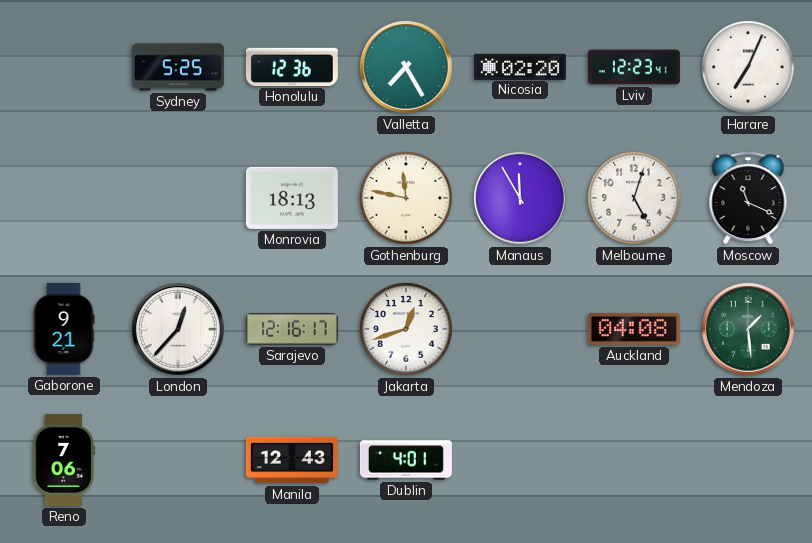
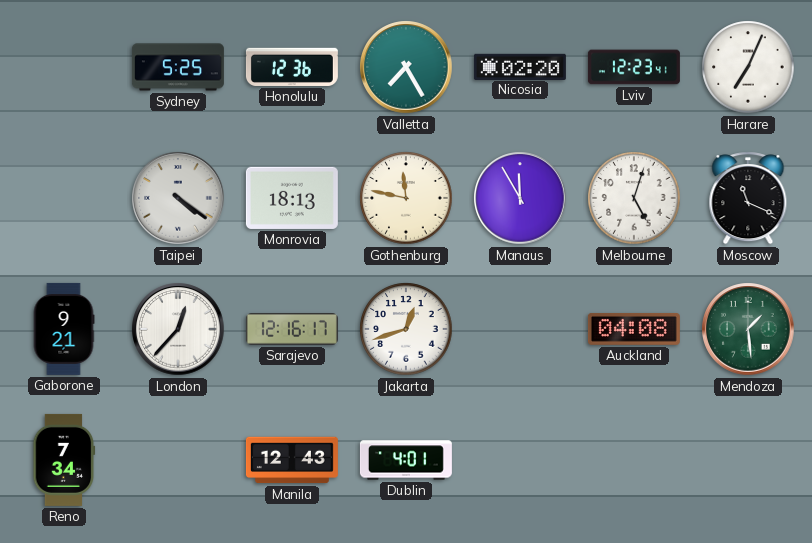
Taipei: none -> 4:21 (178, 198)
Reno: 7:06 -> 7:34 (64, 460)
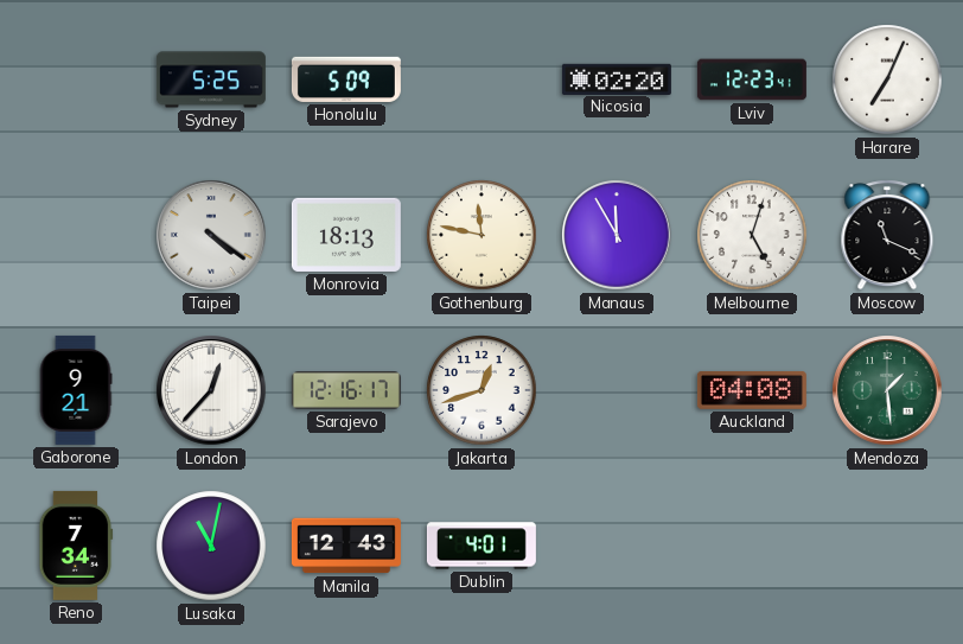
Honolulu: 12:36 -> 5:09 (346, 79)
Valletta: 7:25 -> none (406, 67)
Lusaka: none -> 11:02 (211, 546)
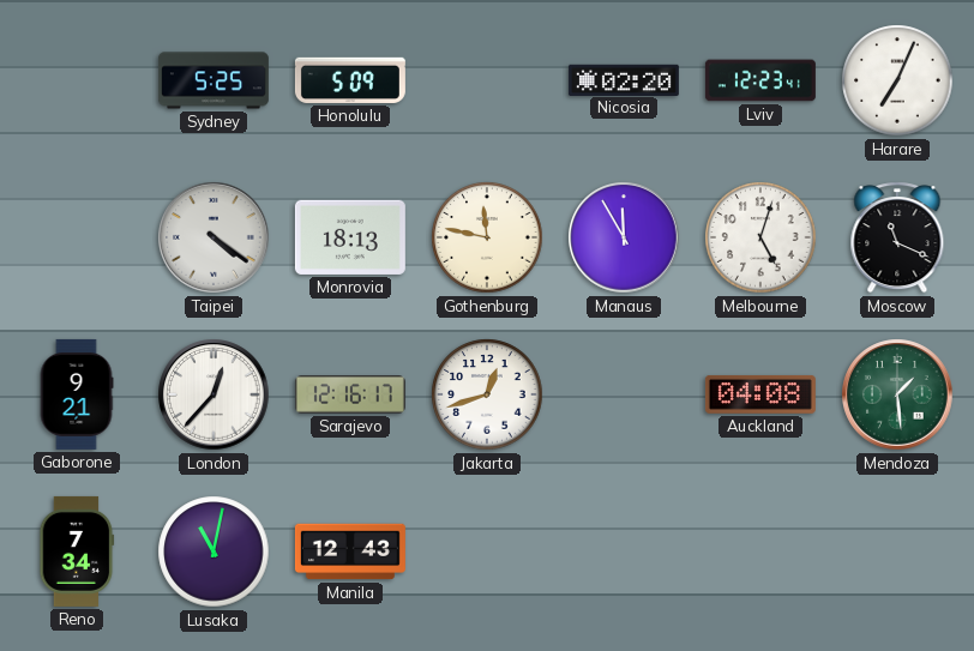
Dublin: 4:01 -> none (481, 546)
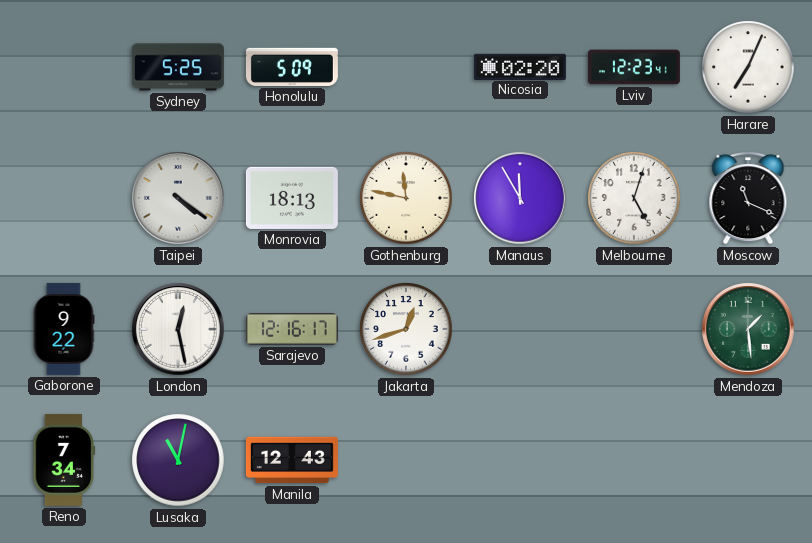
Gaborone: 9:21 -> 9:22 (64, 329)
London: 12:37 -> 12:28 (178, 329)
Auckland: 04:08 -> none (760, 394)
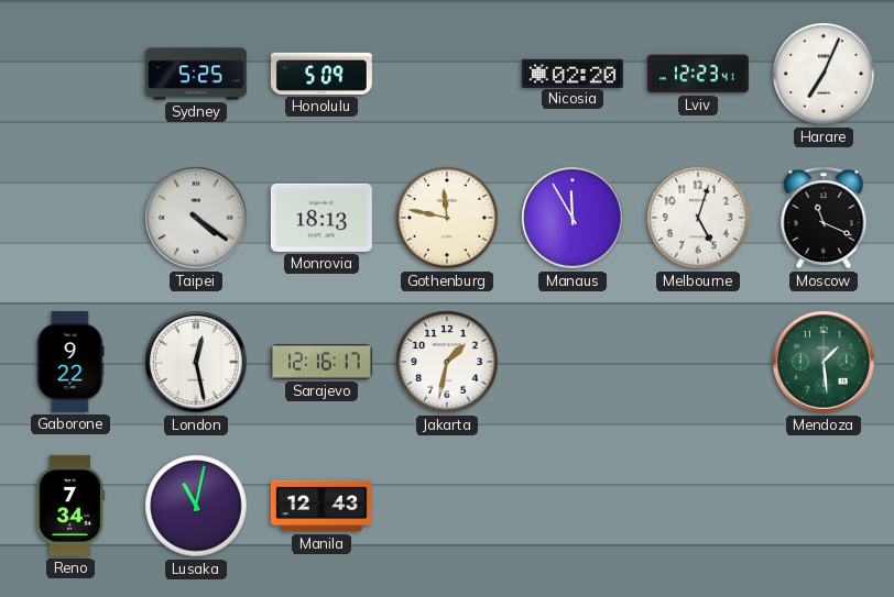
Jakarta: 12:42 -> 1:32 (447, 362)
